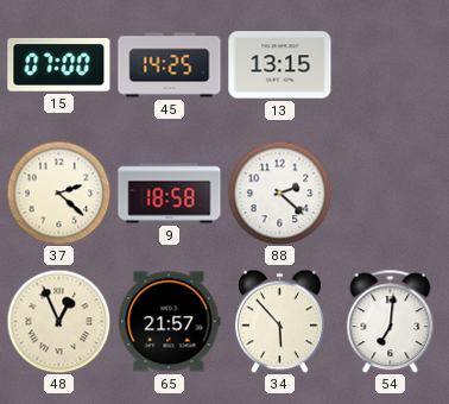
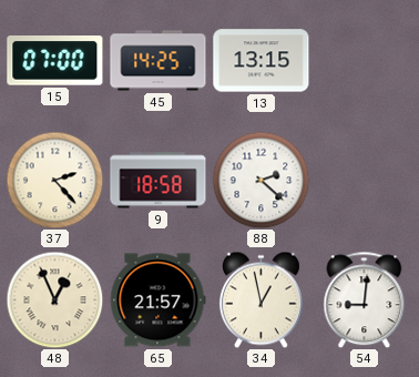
37: 2:22 -> 2:23 (54, 180)
34: 5:53 -> 12:58 (260, 299)
54: 7:01 -> 9:01 (365, 299)
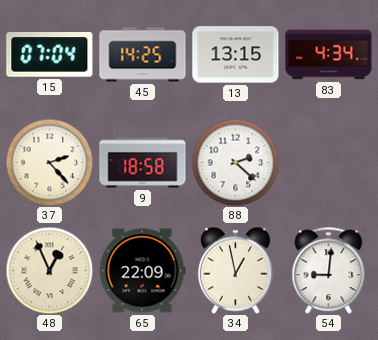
15: 07:00 -> 07:04 (50, 55)
83: none -> 4:34 (329, 55)
65: 21:57 -> 22:09 (142, 271)
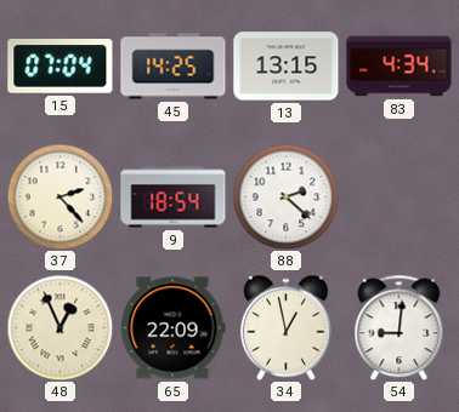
9: 18:58 -> 18:54 (174, 198)
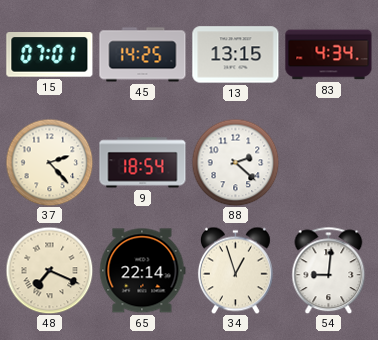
15: 07:04 -> 07:01 (50, 55)
48: 12:56 -> 7:19 (49, 270)
65: 22:09 -> 22:14 (142, 271)
34: 12:58 -> 12:57 (235, 270)
